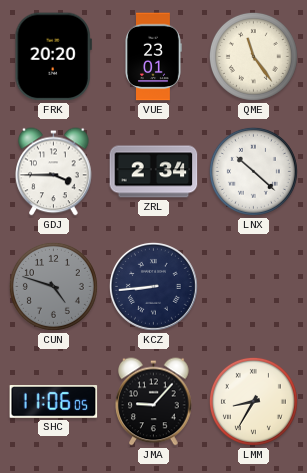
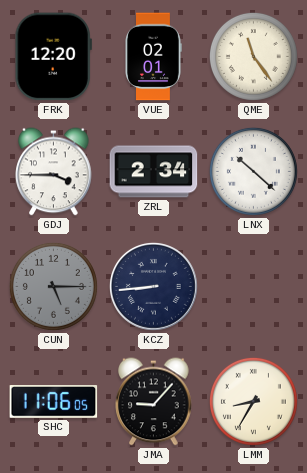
FRK: 20:20 -> 12:20 (53, 57)
VUE: 23:01 -> 02:01 (153, 57)
CUN: 4:48 -> 5:15 (53, 286)
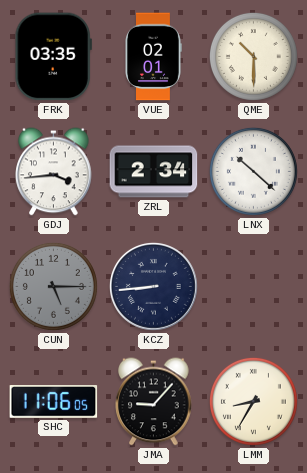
FRK: 12:20 -> 03:35 (53, 57)
QME: 11:24 -> 10:30 (253, 56)
GDJ: 3:45 -> 3:44 (54, 172)
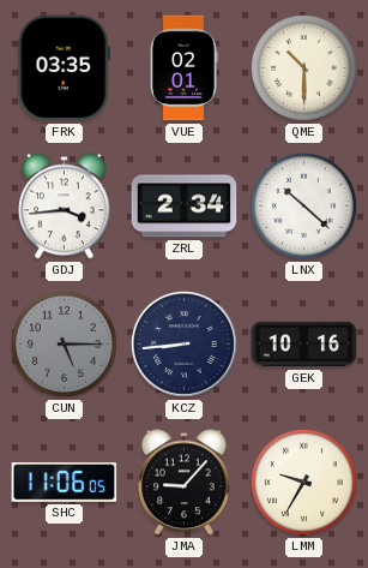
GEK: none -> 10:16 (304, 345)
LMM: 8:35 -> 9:35 (303, 482)
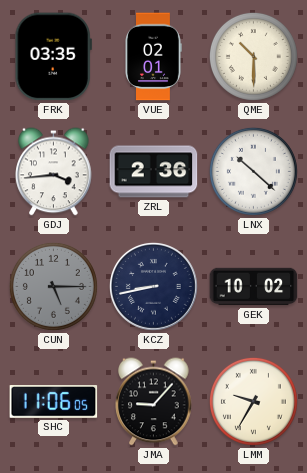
ZRL: 2:34 -> 2:36 (154, 172)
KCZ: 8:44 -> 8:43 (153, 286)
GEK: 10:16 -> 10:02 (254, 287)
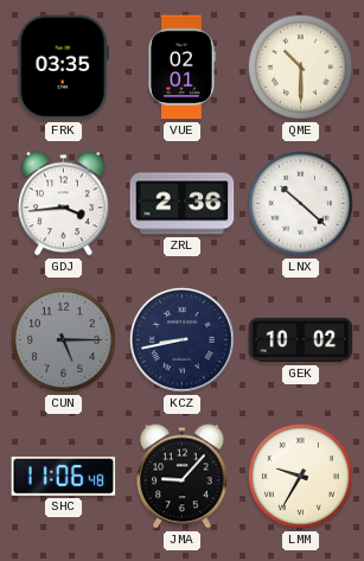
SHC: 11:06:05 -> 11:06:48 (64, 477)
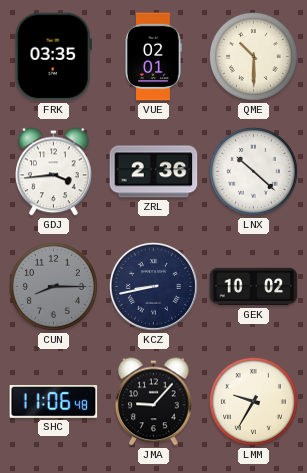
CUN: 5:15 -> 8:15 (53, 286)
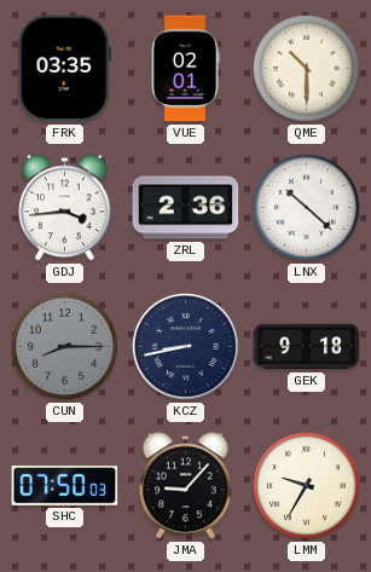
GEK: 10:02 -> 9:18 (307, 347)
SHC: 11:06 -> 07:50 (65, 486)
